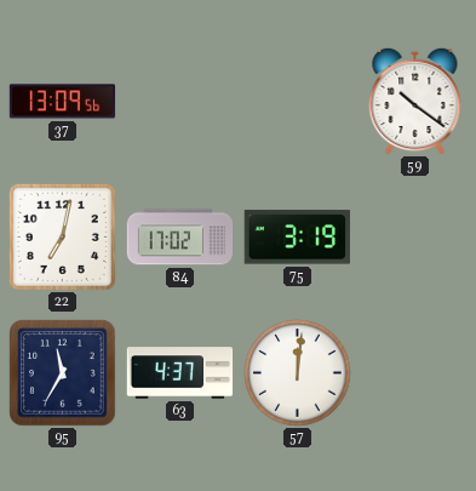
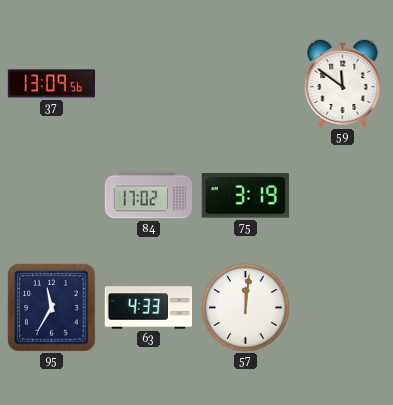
59: 10:21 -> 11:51 (343, 83)
22: 7:02 -> none (62, 236)
63: 4:37 -> 4:33 (149, 308)
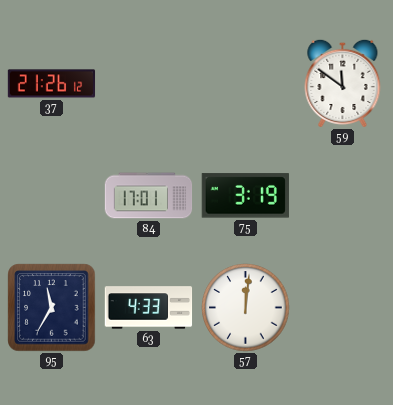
37: 13:09 -> 21:26 (52, 84)
84: 17:02 -> 17:01 (149, 196)
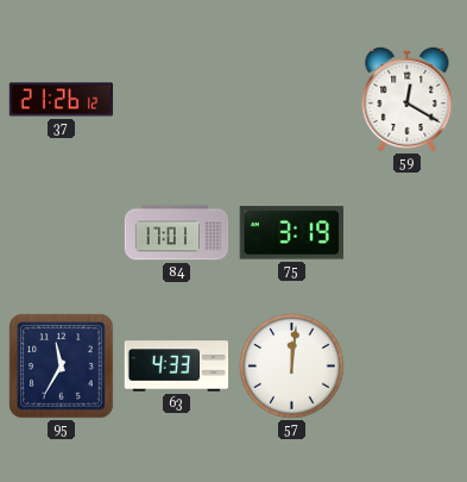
59: 11:51 -> 12:20 (408, 99)
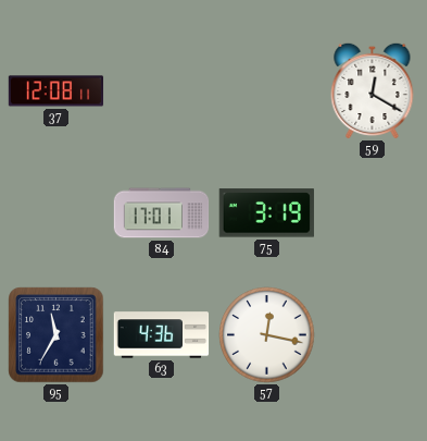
37: 21:26 -> 12:08 (56, 91)
63: 4:33 -> 4:36 (162, 335)
57: 12:01 -> 12:17 (267, 335)
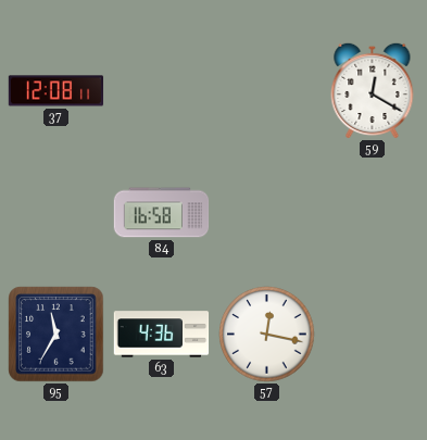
84: 17:01 -> 16:58 (162, 213)
75: 3:19 -> none (266, 213)
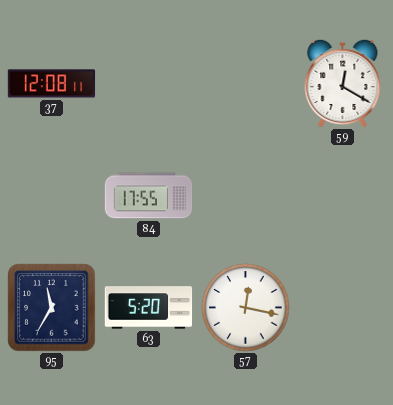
84: 16:58 -> 17:55 (149, 196)
63: 4:36 -> 5:20 (149, 308)
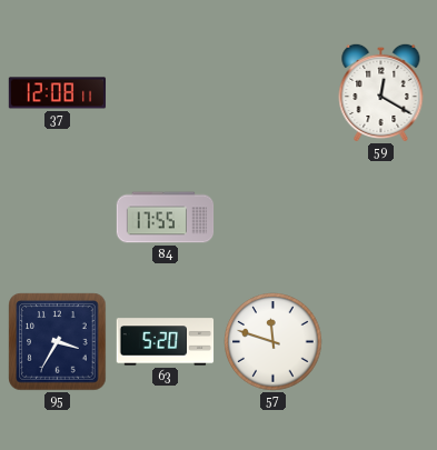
95: 11:35 -> 3:35 (58, 342)
57: 12:17 -> 11:48 (274, 342)
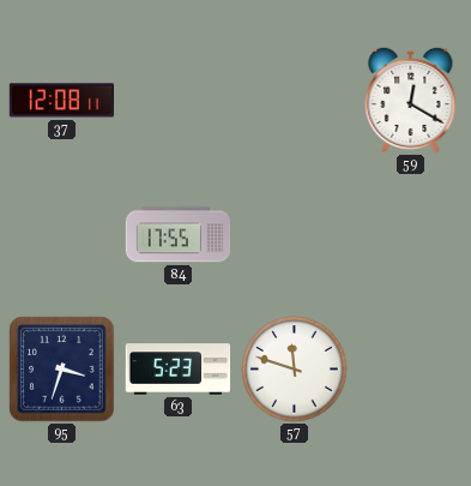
95: 3:35 -> 3:33 (62, 370)
63: 5:20 -> 5:23 (179, 370)
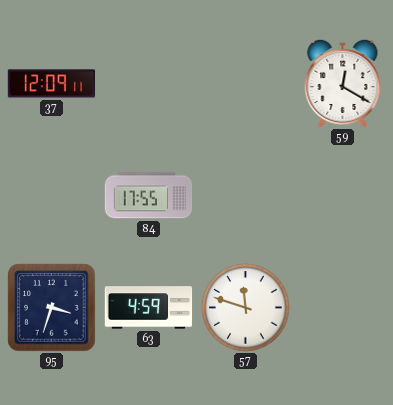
37: 12:08 -> 12:09 (52, 84)
63: 5:23 -> 4:59 (149, 308)
